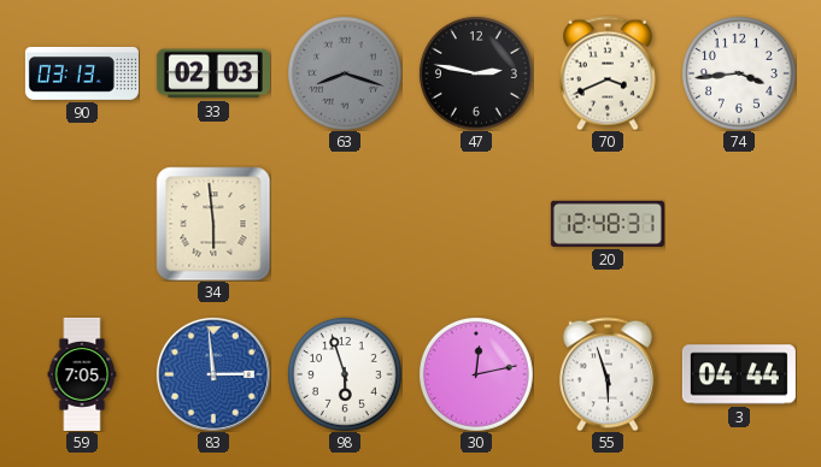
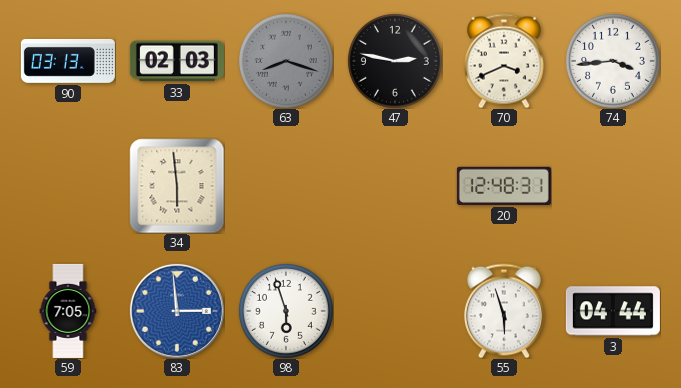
30: 12:13 -> none (476, 374)
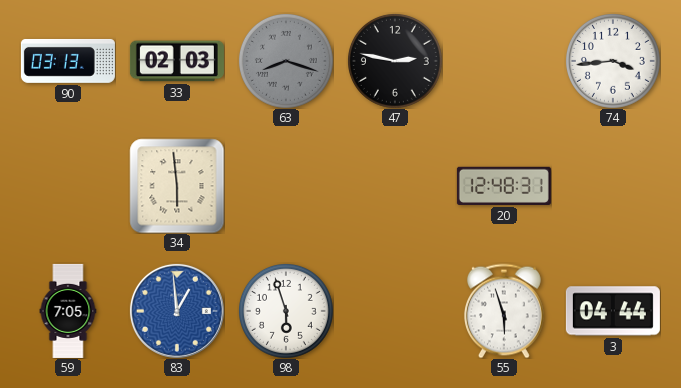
70: 3:41 -> none (504, 61)
83: 2:59 -> 12:59 (177, 311)
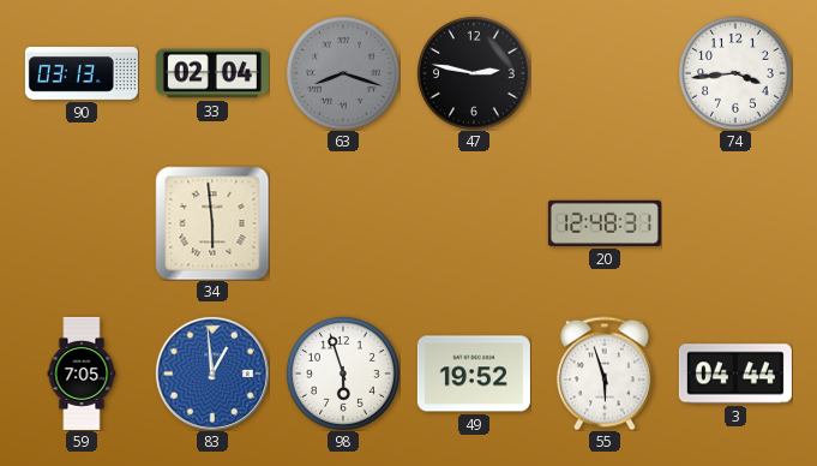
33: 02:03 -> 02:04 (212, 73)
49: none -> 19:52 (474, 374)
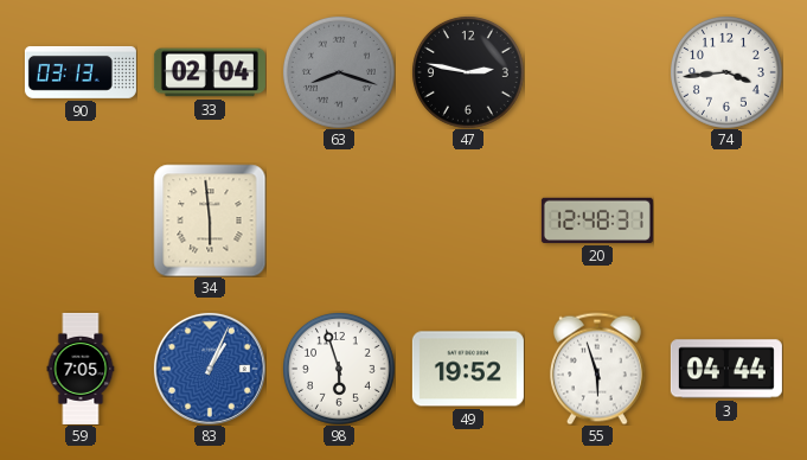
83: 12:59 -> 1:04 (210, 369)
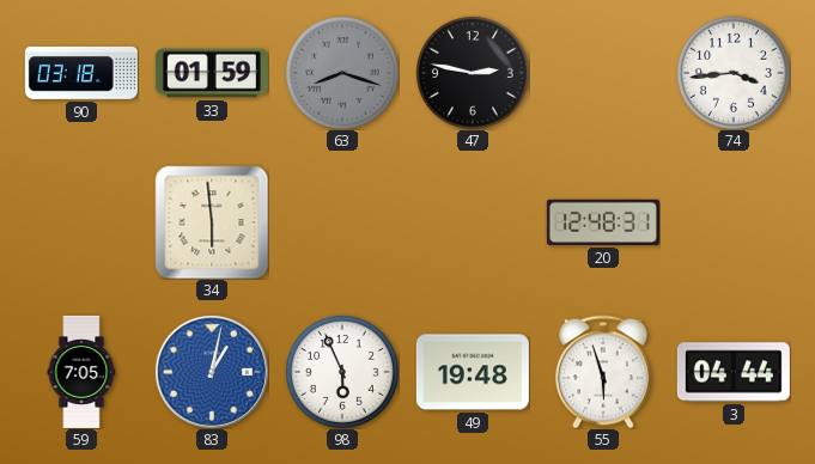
90: 03:13 -> 03:18 (81, 73)
33: 02:04 -> 01:59 (212, 73)
83: 1:04 -> 1:02 (212, 372)
98: 5:57 -> 5:56 (342, 372)
49: 19:52 -> 19:48 (473, 372)
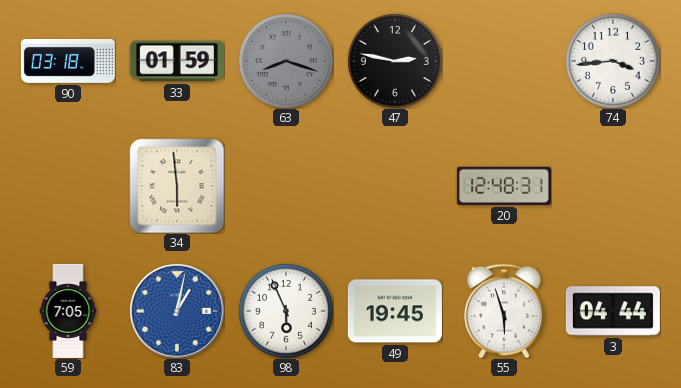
49: 19:48 -> 19:45 (395, 311)
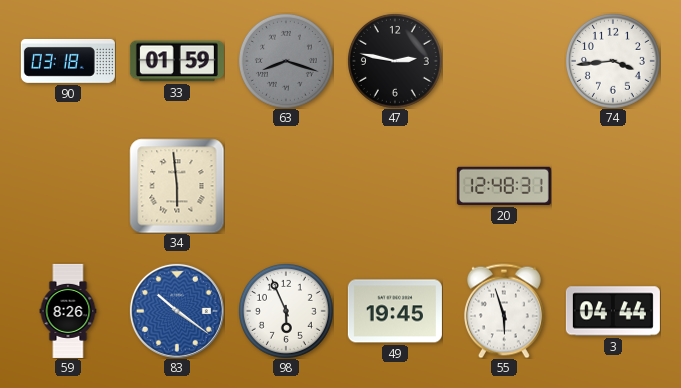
59: 7:05 -> 8:26 (68, 311)
83: 1:02 -> 10:21 (177, 311)
